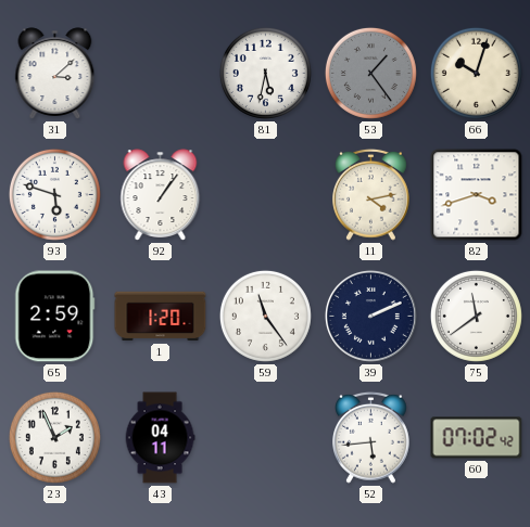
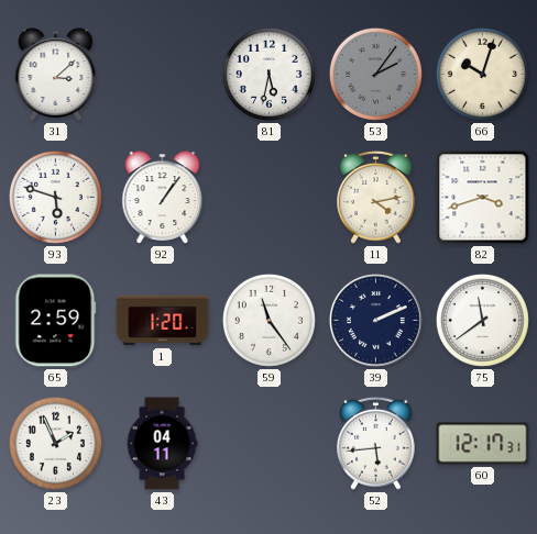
53: 1:24 -> 2:06 (375, 74)
60: 07:02 -> 12:17 (483, 444)
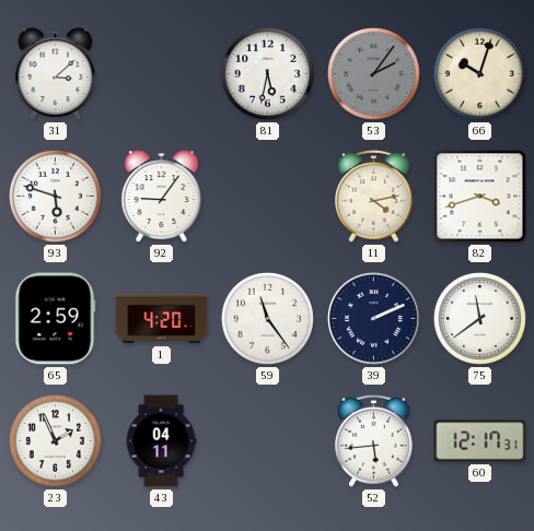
92: 1:06 -> 9:06 (162, 197)
1: 1:20 -> 4:20 (162, 319)
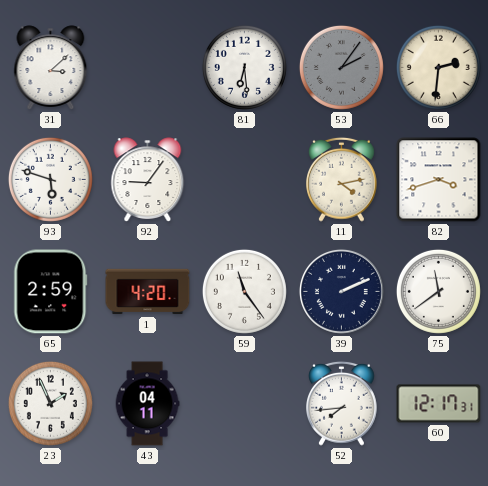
81: 5:32 -> 6:29 (244, 67)
66: 10:03 -> 2:31 (438, 67)
52: 5:44 -> 7:44 (342, 403)
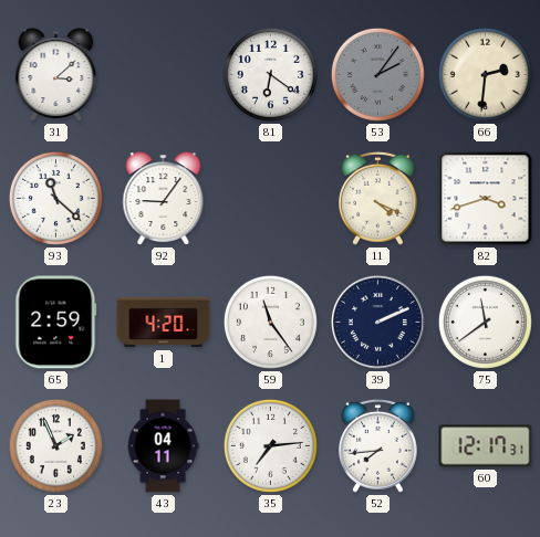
81: 6:29 -> 6:21 (270, 74)
93: 5:48 -> 11:22 (55, 198)
11: 4:13 -> 4:19 (378, 198)
35: none -> 7:14 (270, 445)
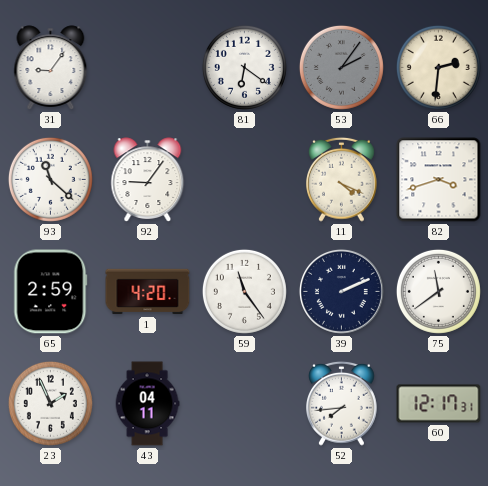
31: 3:08 -> 9:06 (51, 68)
35: 7:14 -> none (270, 445)
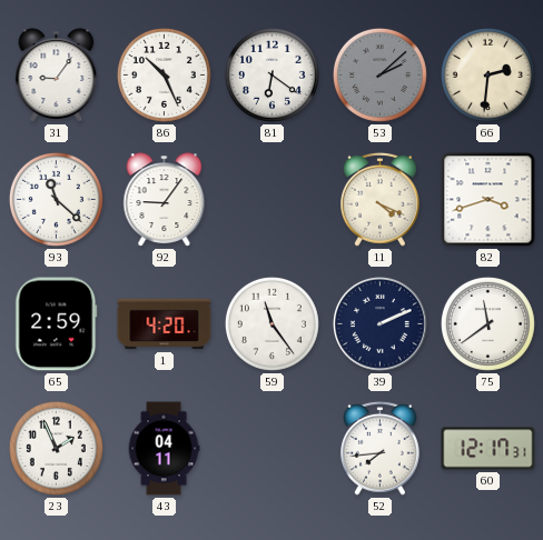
86: none -> 10:26 (164, 74)
53: 2:06 -> 2:08 (379, 74)
